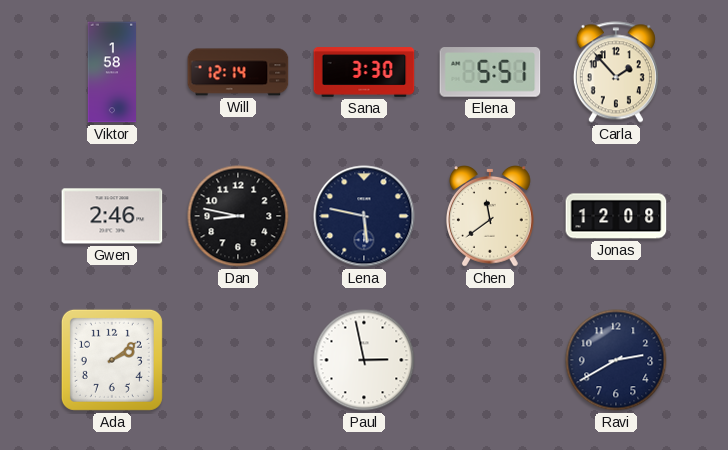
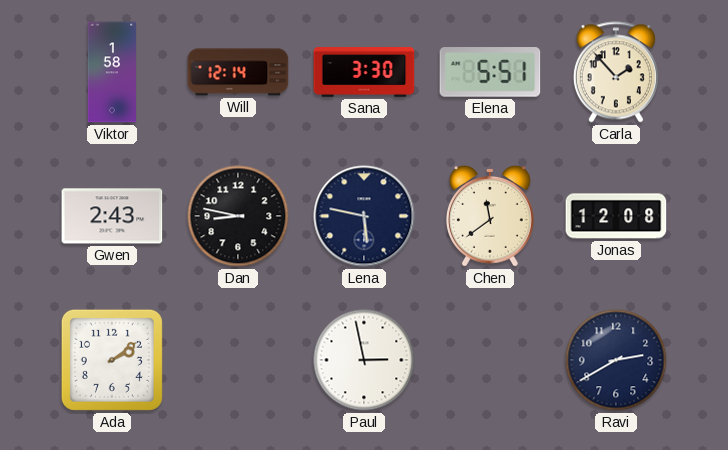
Gwen: 2:46 -> 2:43 (112, 216)
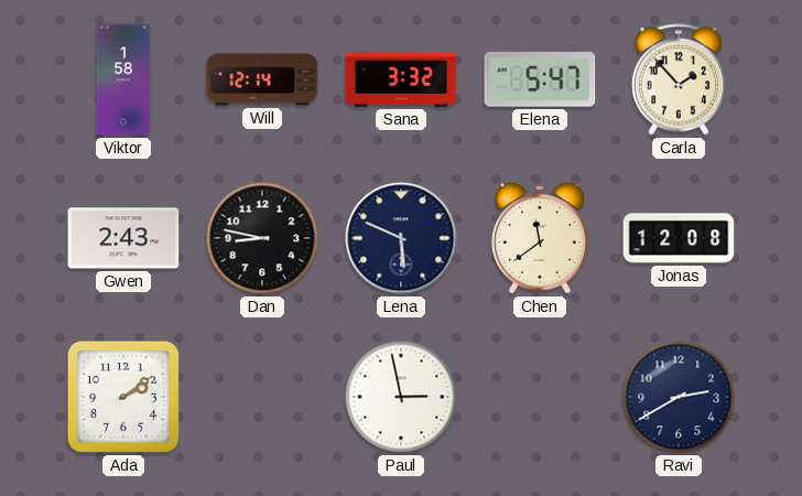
Sana: 3:30 -> 3:32 (401, 79)
Elena: 5:51 -> 5:47 (540, 79)
Lena: 5:47 -> 5:49 (401, 238)
